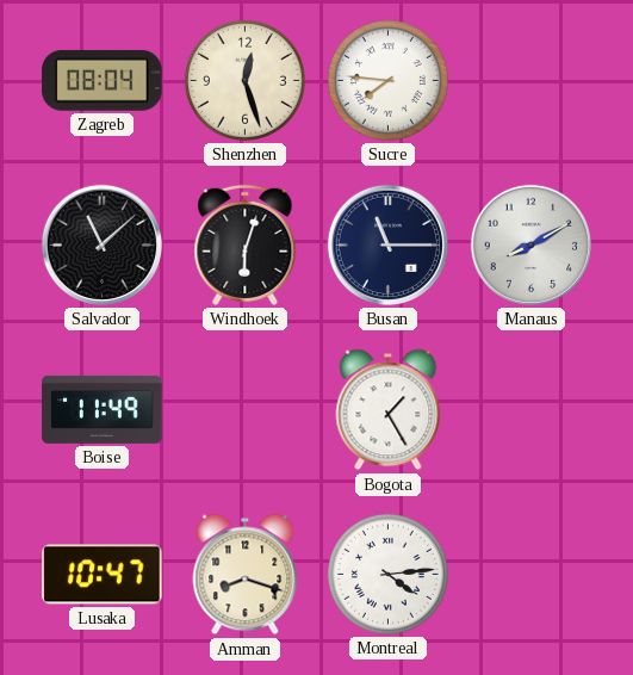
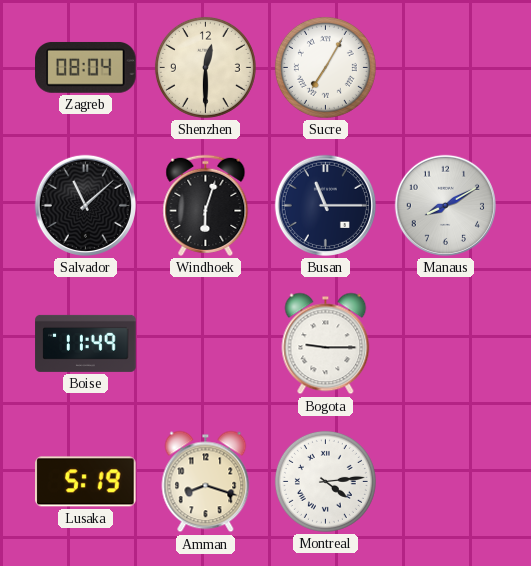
Shenzhen: 12:27 -> 12:30 (205, 67)
Sucre: 7:46 -> 7:05 (325, 67)
Bogota: 1:25 -> 9:15 (326, 344)
Lusaka: 10:47 -> 5:19 (86, 482)
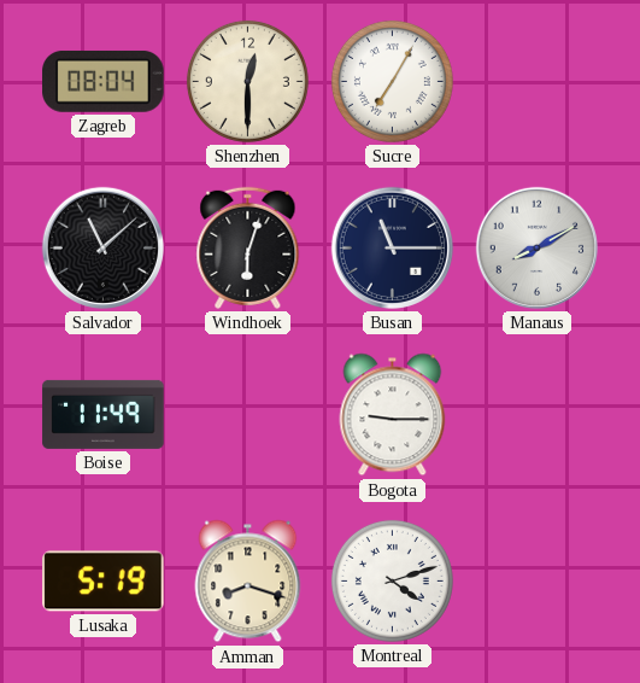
Montreal: 4:14 -> 4:12 (392, 580)
